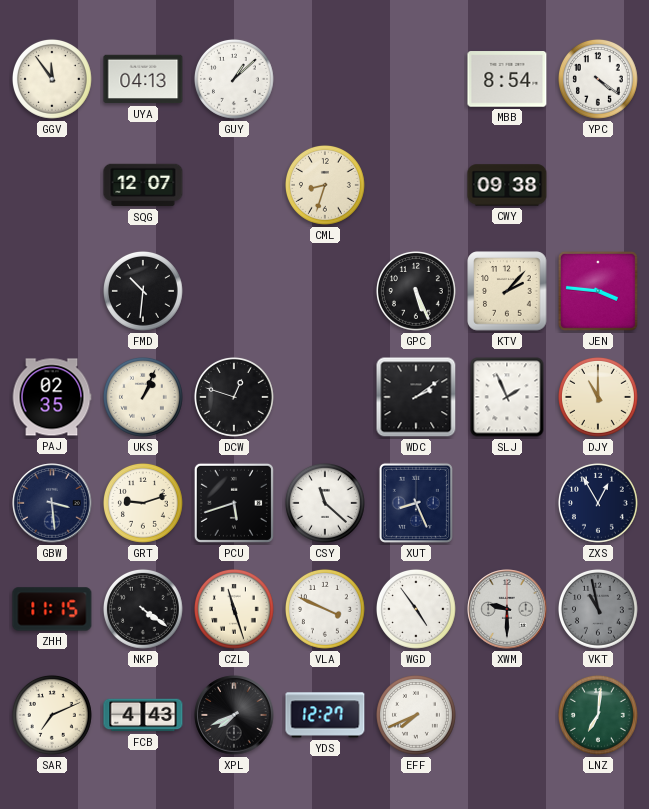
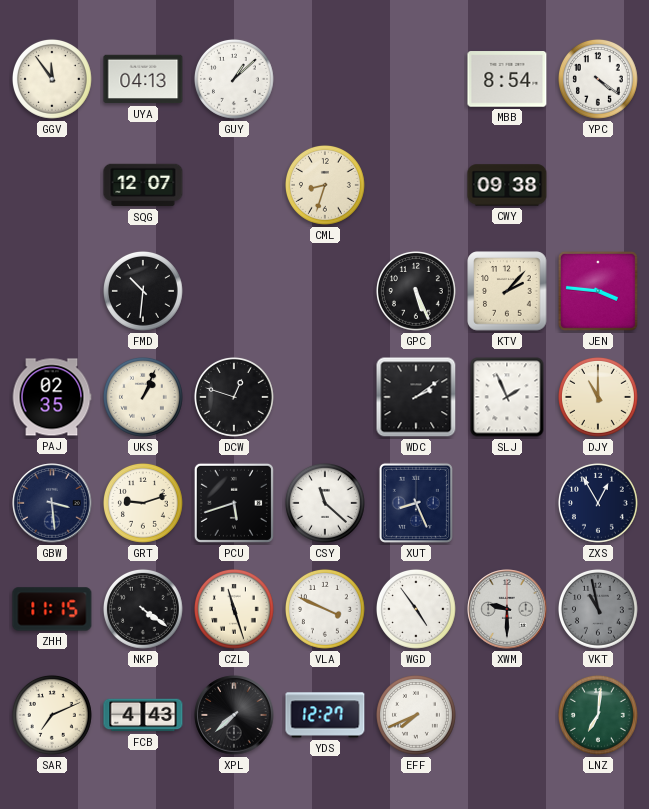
XPL: 7:41 -> 7:38 (234, 715)
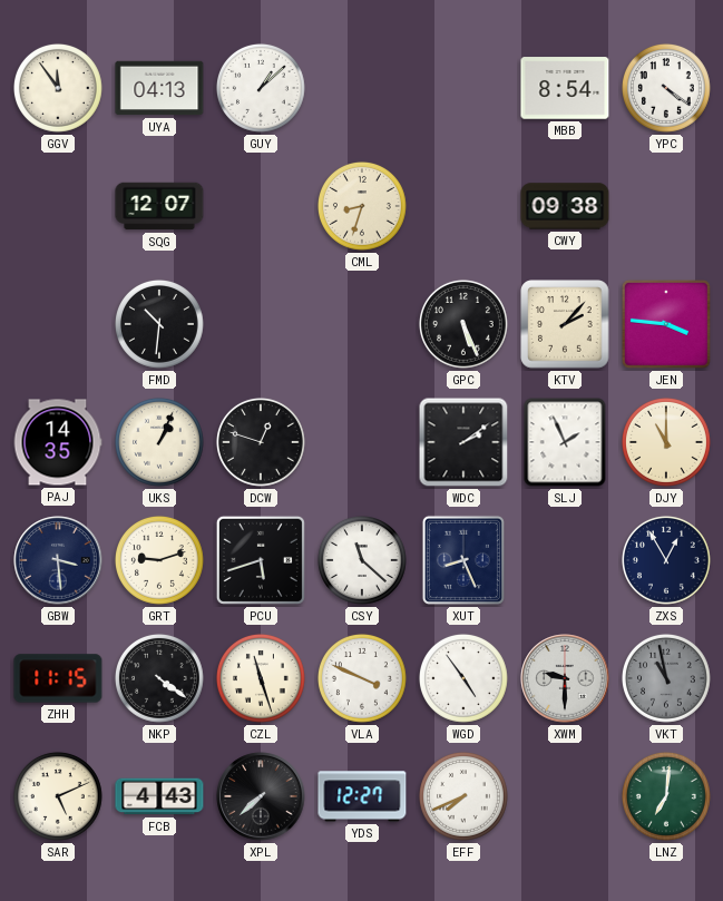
PAJ: 02:35 -> 14:35 (58, 442)
SAR: 7:11 -> 5:11 (58, 796)
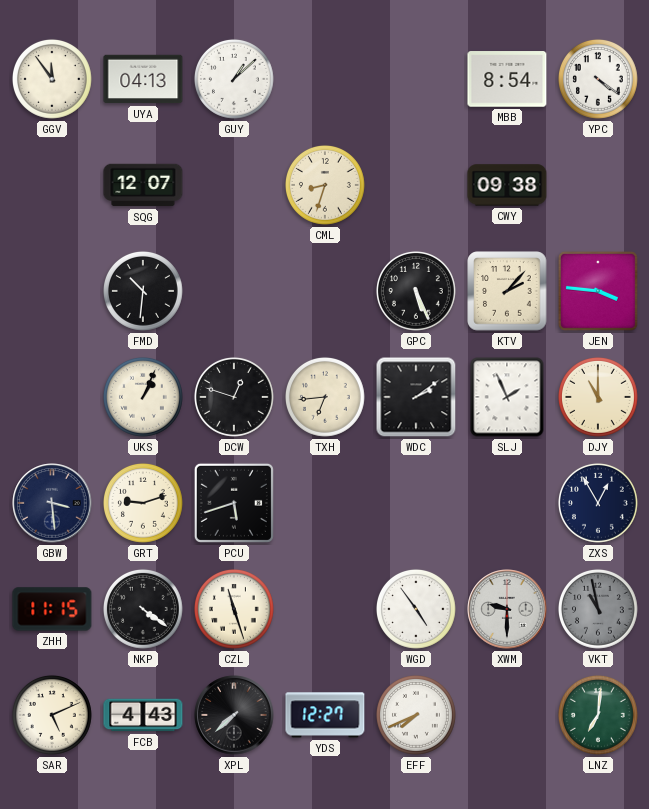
PAJ: 14:35 -> none (58, 442)
TXH: none -> 6:44 (325, 397)
CSY: 11:22 -> none (362, 560)
XUT: 8:26 -> none (463, 560)
VLA: 3:49 -> none (362, 678)
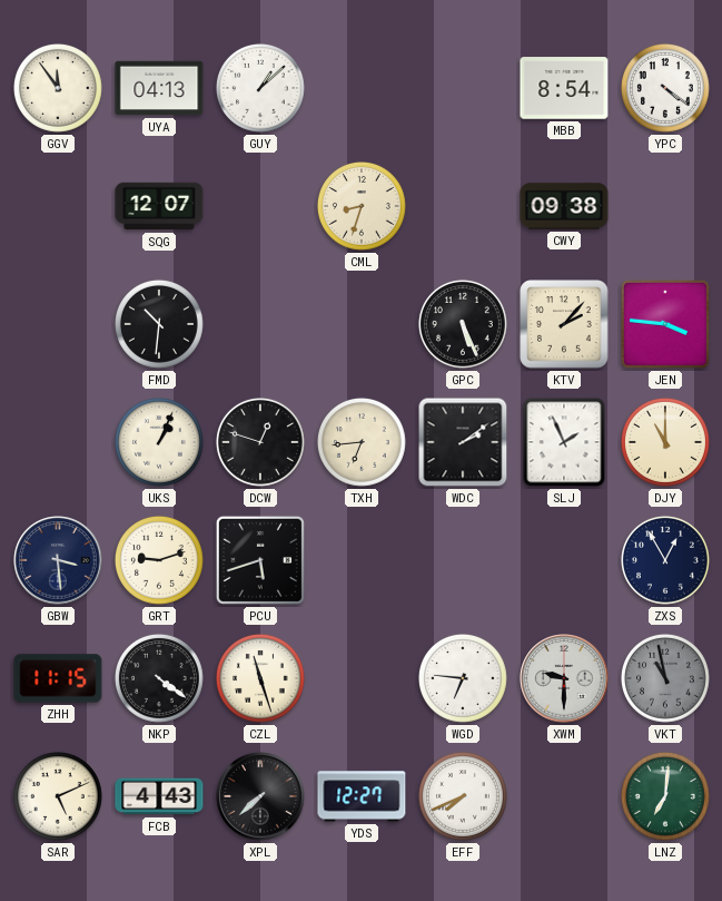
WGD: 4:54 -> 6:46 (463, 678)
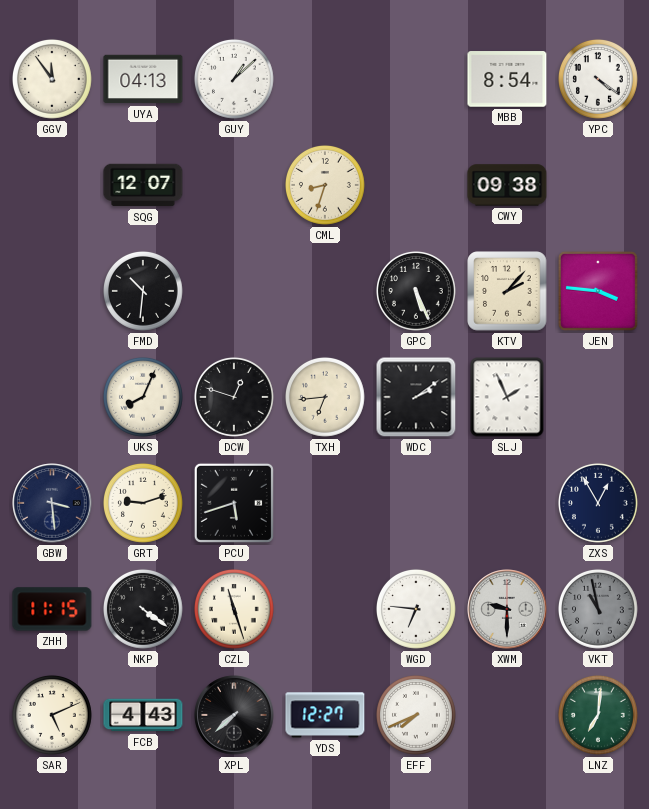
UKS: 1:04 -> 8:04 (143, 397)
DJY: 11:00 -> none (665, 442)
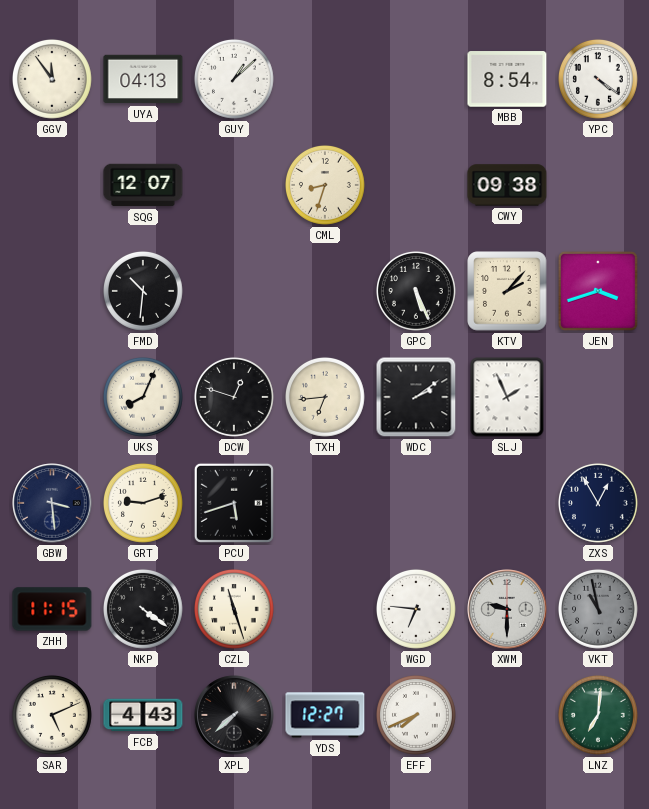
JEN: 3:46 -> 3:42 (598, 291)
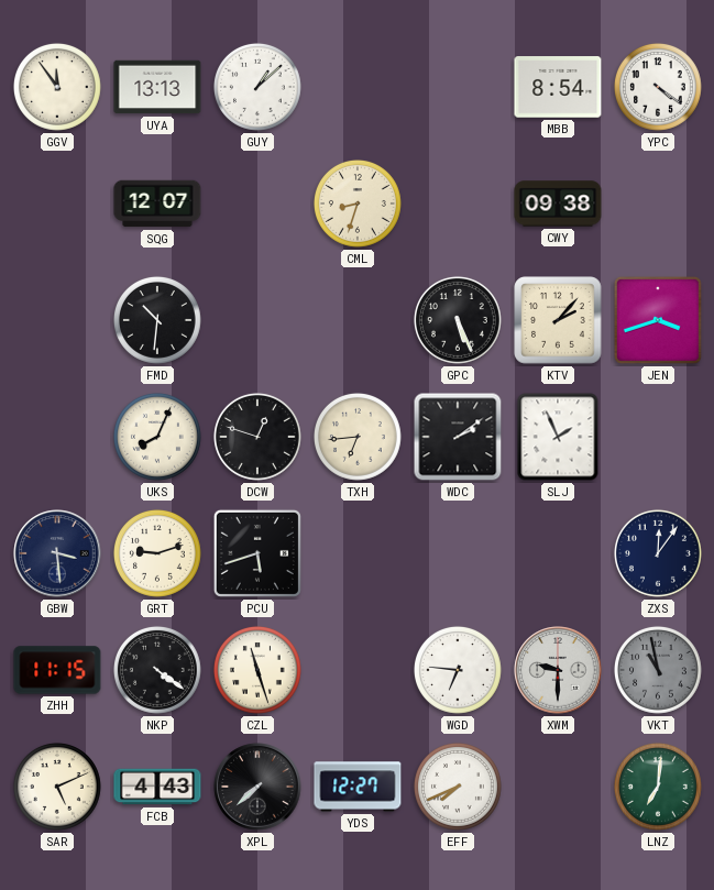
UYA: 04:13 -> 13:13 (157, 87)
ZXS: 12:55 -> 12:06 (658, 553)
